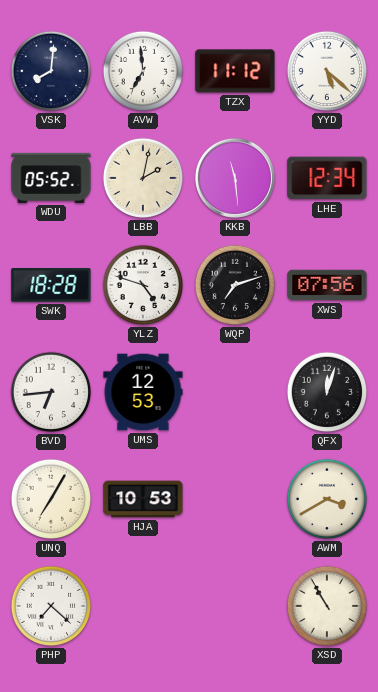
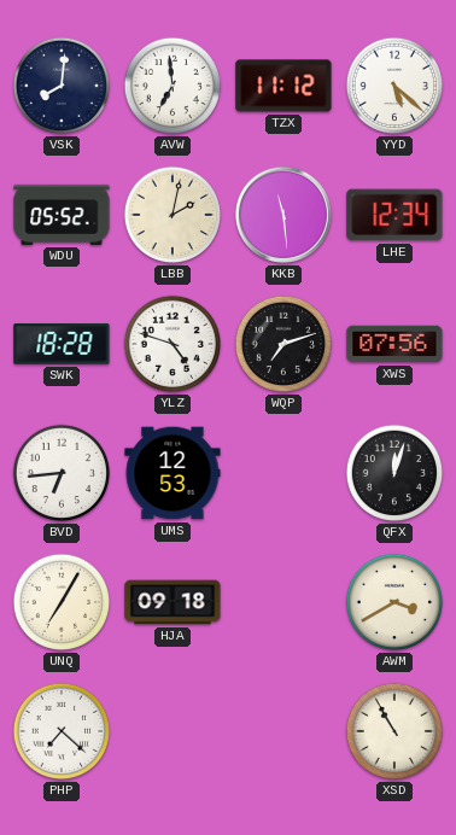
HJA: 10:53 -> 09:18 (173, 602)
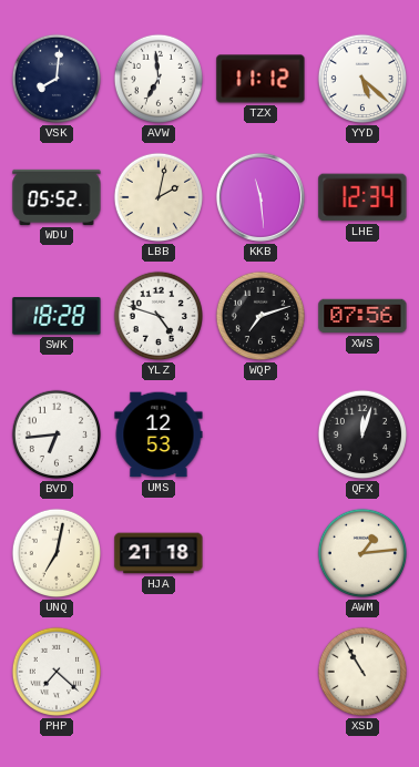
UNQ: 7:05 -> 7:02 (57, 553)
HJA: 09:18 -> 21:18 (159, 553)
AWM: 3:40 -> 1:14 (362, 553)
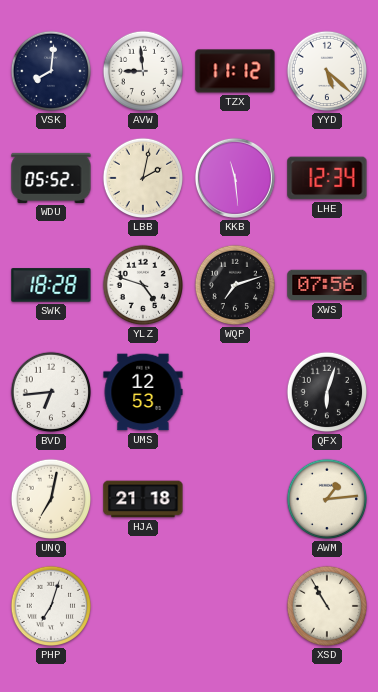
AVW: 6:59 -> 8:59 (143, 71)
QFX: 12:03 -> 6:03 (327, 392)
PHP: 7:22 -> 7:03 (51, 606)
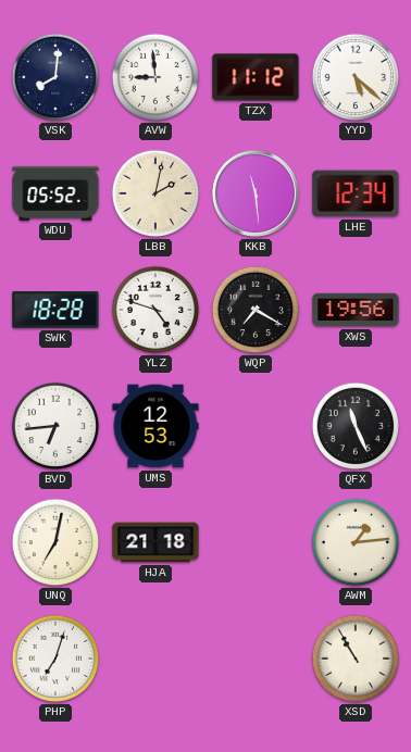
WQP: 7:12 -> 7:20 (256, 310)
XWS: 07:56 -> 19:56 (356, 310)
QFX: 6:03 -> 11:26 (356, 426)
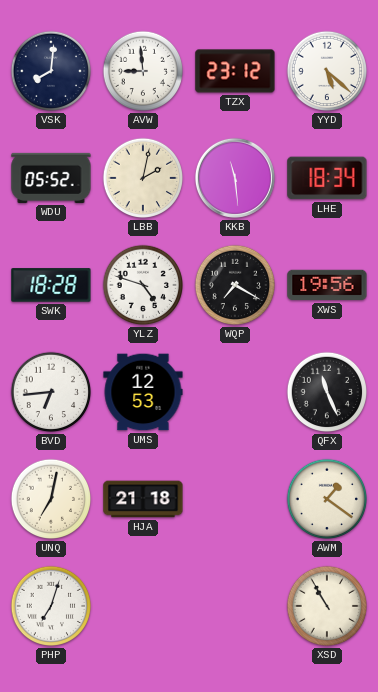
TZX: 11:12 -> 23:12 (235, 71)
LHE: 12:34 -> 18:34 (327, 178)
AWM: 1:14 -> 1:21 (327, 499)
